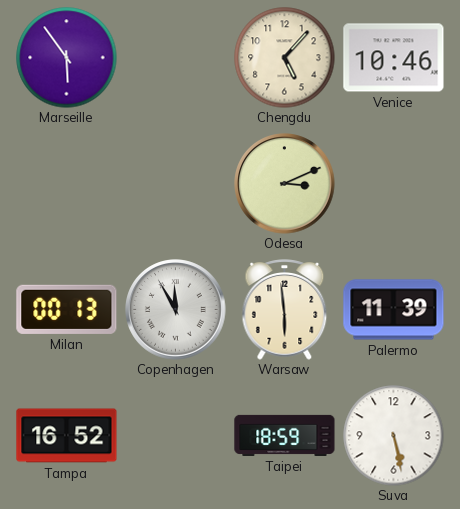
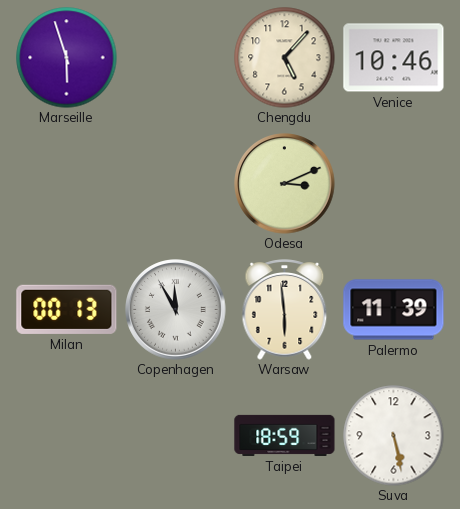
Marseille: 5:54 -> 5:57 (67, 58)
Tampa: 16:52 -> none (67, 436)
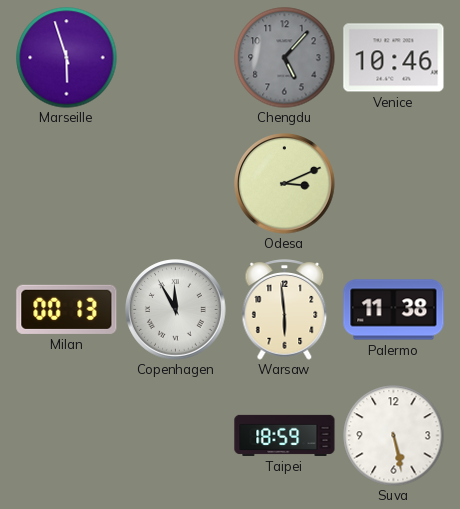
Chengdu dial: cream -> grey (285, 58)
Palermo: 11:39 -> 11:38 (394, 310)
